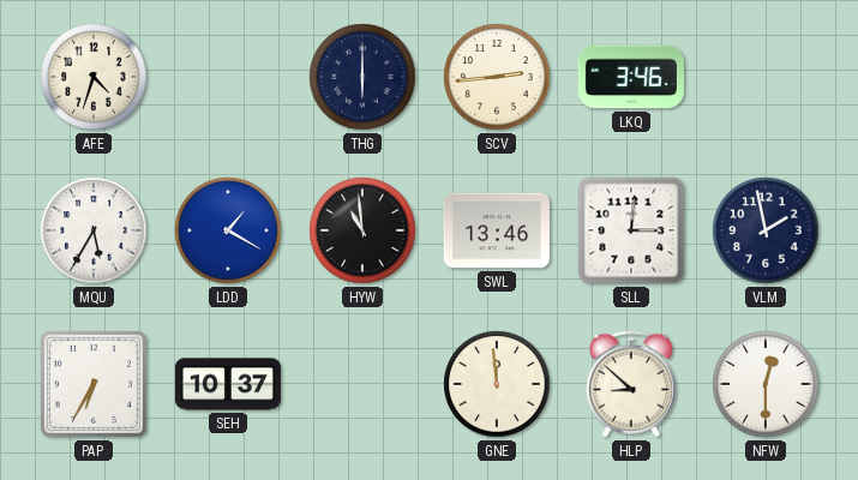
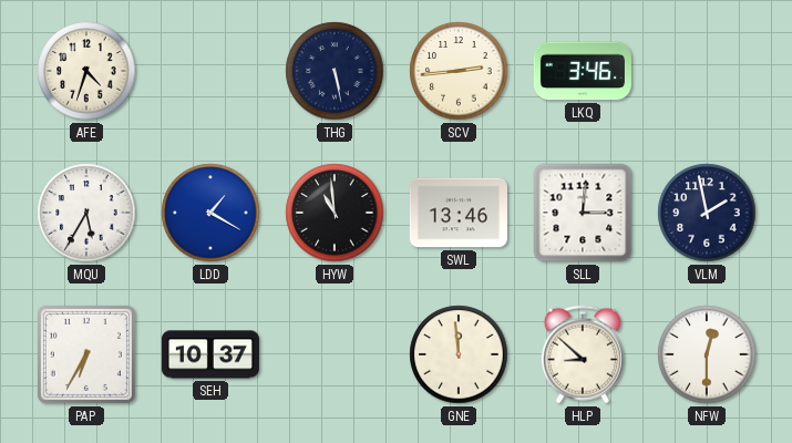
THG: 6:00 -> 5:28 (335, 71)
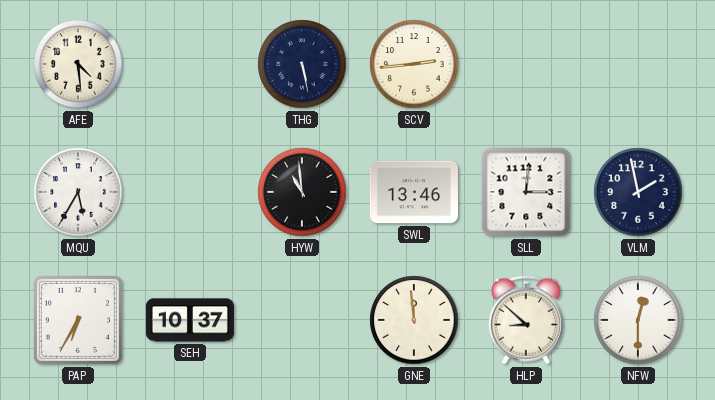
AFE: 4:33 -> 4:29 (78, 64)
LKQ: 3:46 -> none (583, 71)
LDD: 1:20 -> none (210, 213)
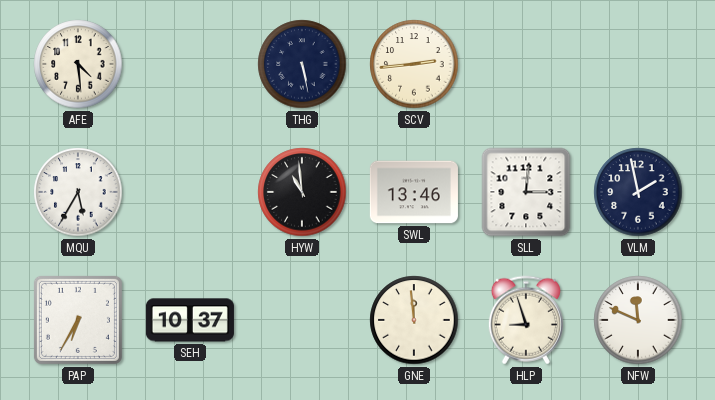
HLP: 8:52 -> 8:57 (526, 320)
NFW: 12:30 -> 11:49 (638, 320)
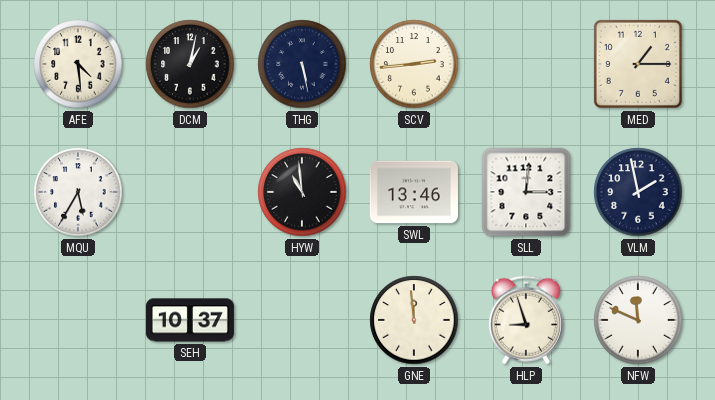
DCM: none -> 1:02 (190, 64)
MED: none -> 1:15 (638, 64)
PAP: 6:35 -> none (78, 320)
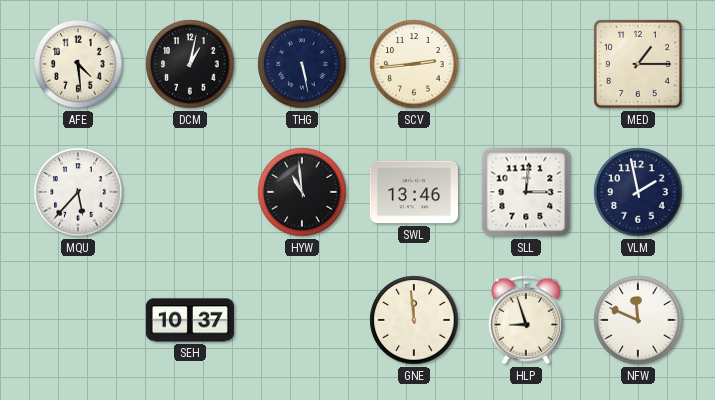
MQU: 5:35 -> 5:37 (78, 192)
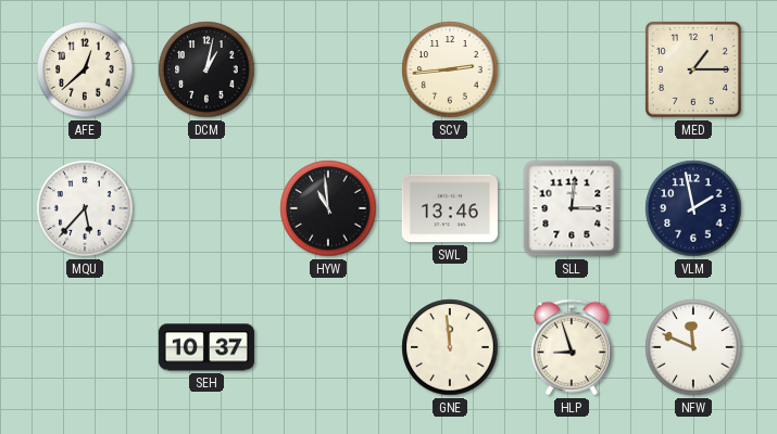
AFE: 4:29 -> 12:38 (85, 69)
THG: 5:28 -> none (302, 64)
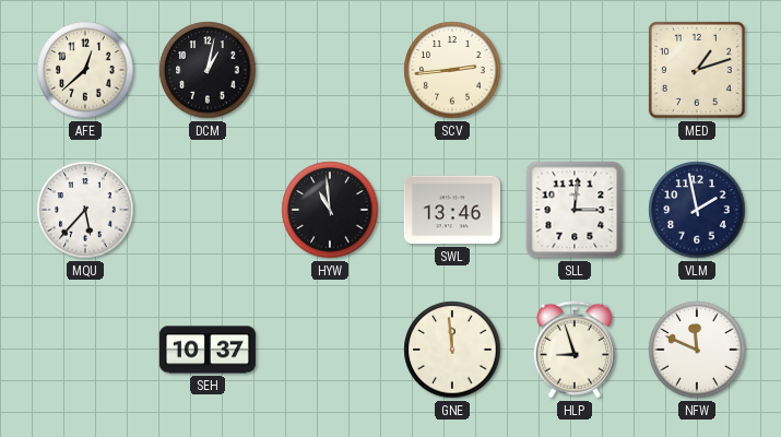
MED: 1:15 -> 1:12 (697, 70)
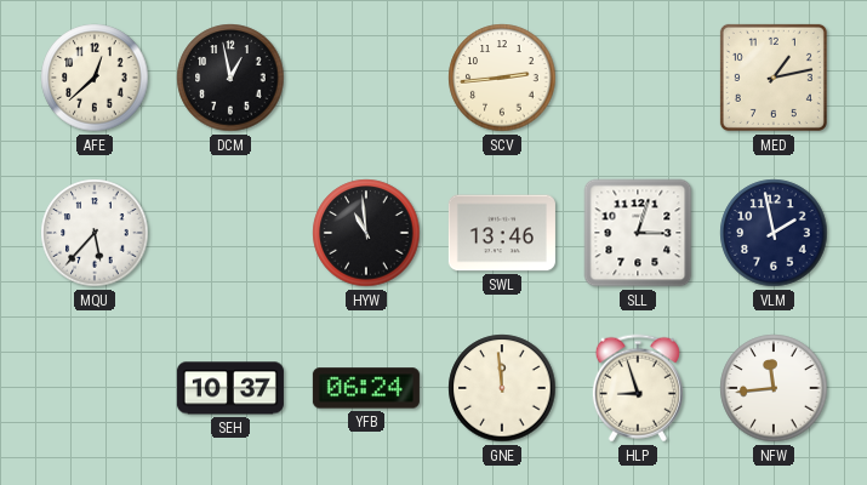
DCM: 1:02 -> 12:58 (230, 78)
MED: 1:12 -> 1:13 (774, 78)
SLL: 3:01 -> 3:03 (638, 233)
YFB: none -> 06:24 (366, 388)
NFW: 11:49 -> 11:44 (774, 388)
